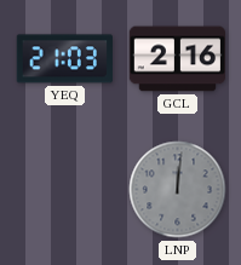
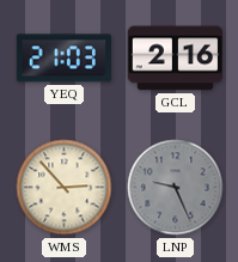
WMS: none -> 2:53 (65, 188)
LNP: 12:01 -> 9:26 (176, 188)
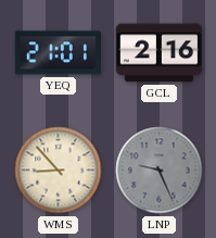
YEQ: 21:03 -> 21:01 (58, 53)
WMS: 2:53 -> 8:53 (59, 171)
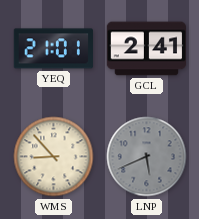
GCL: 2:16 -> 2:41 (147, 49)
LNP: 9:26 -> 5:41 (147, 157)
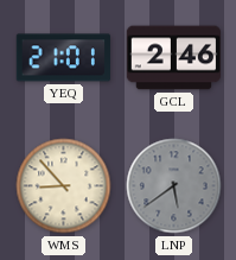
GCL: 2:41 -> 2:46 (174, 58)
LNP: 5:41 -> 5:39 (174, 186)
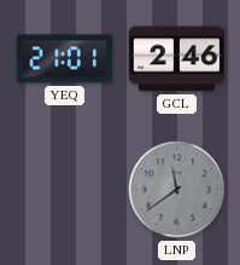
WMS: 8:53 -> none (64, 186)
LNP: 5:39 -> 11:39 (177, 190)
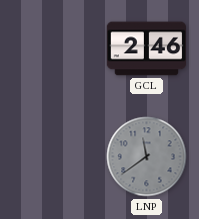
YEQ: 21:01 -> none (64, 59)
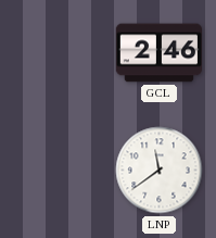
LNP dial: grey -> white (160, 171)
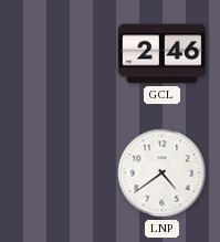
LNP: 11:39 -> 4:39 (163, 173)
